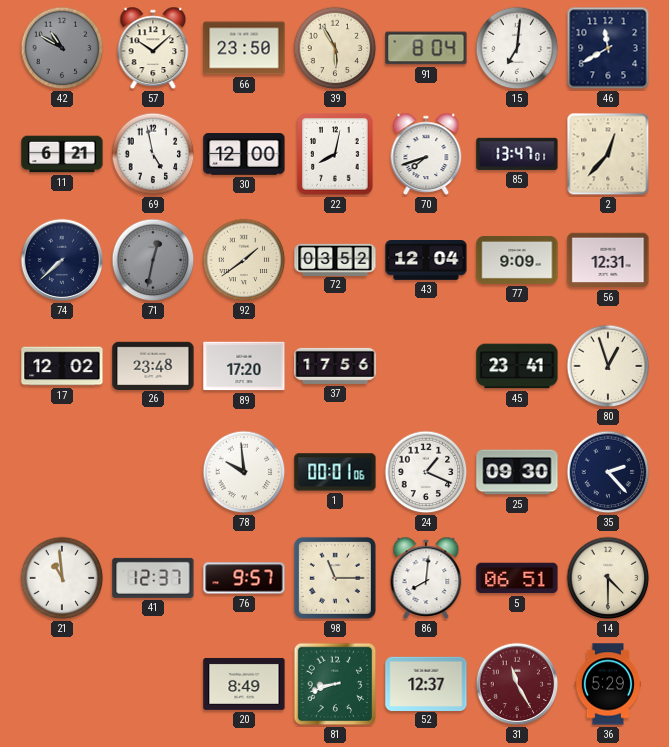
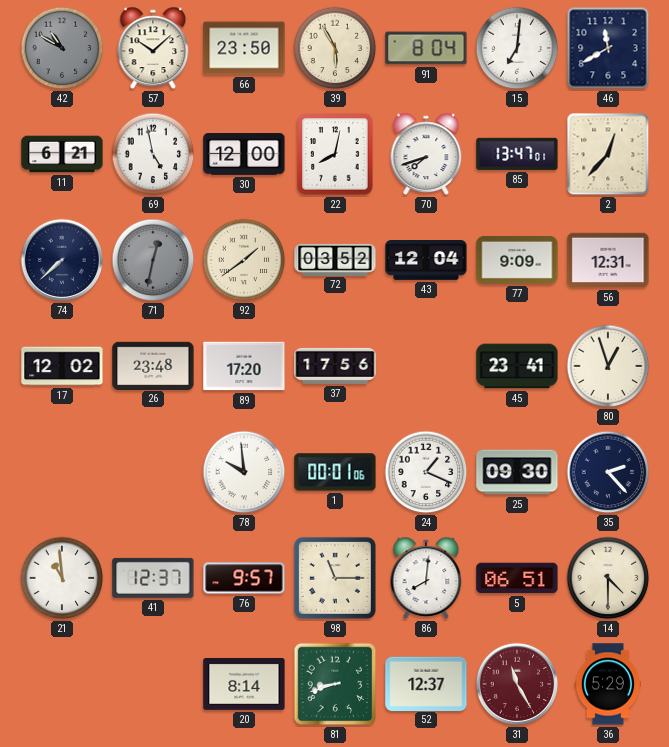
20: 8:49 -> 8:14 (244, 684)
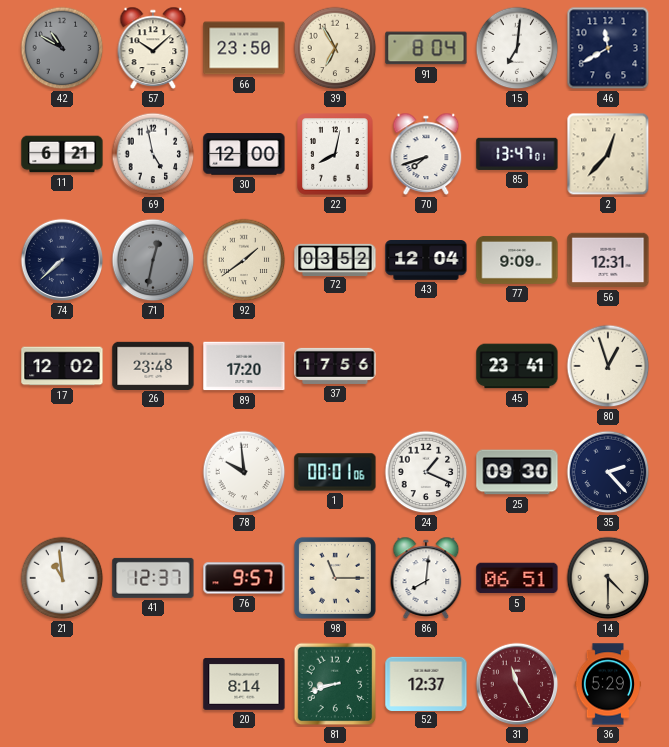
39: 5:55 -> 6:55 (335, 48)
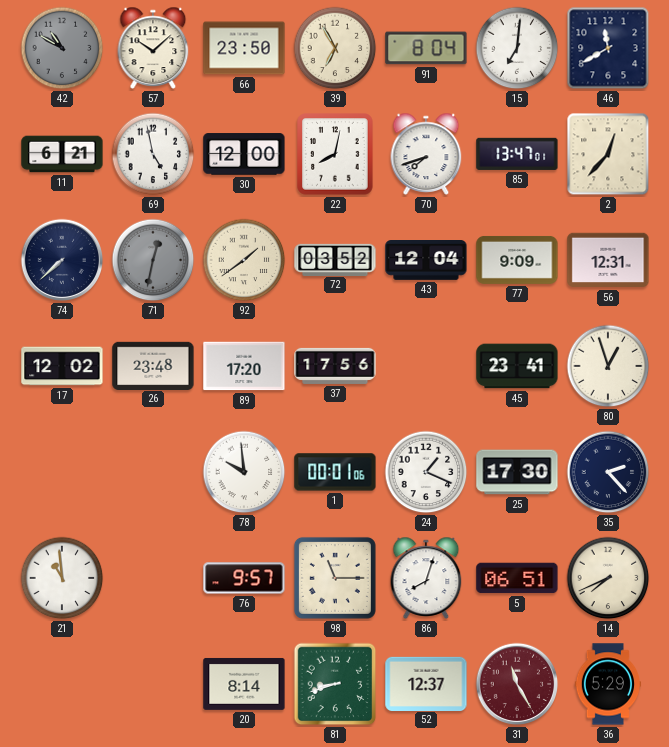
25: 09:30 -> 17:30 (517, 472)
41: 12:37 -> none (153, 578)
86: 8:01 -> 8:03 (426, 578)
14: 4:30 -> 7:41 (608, 578)
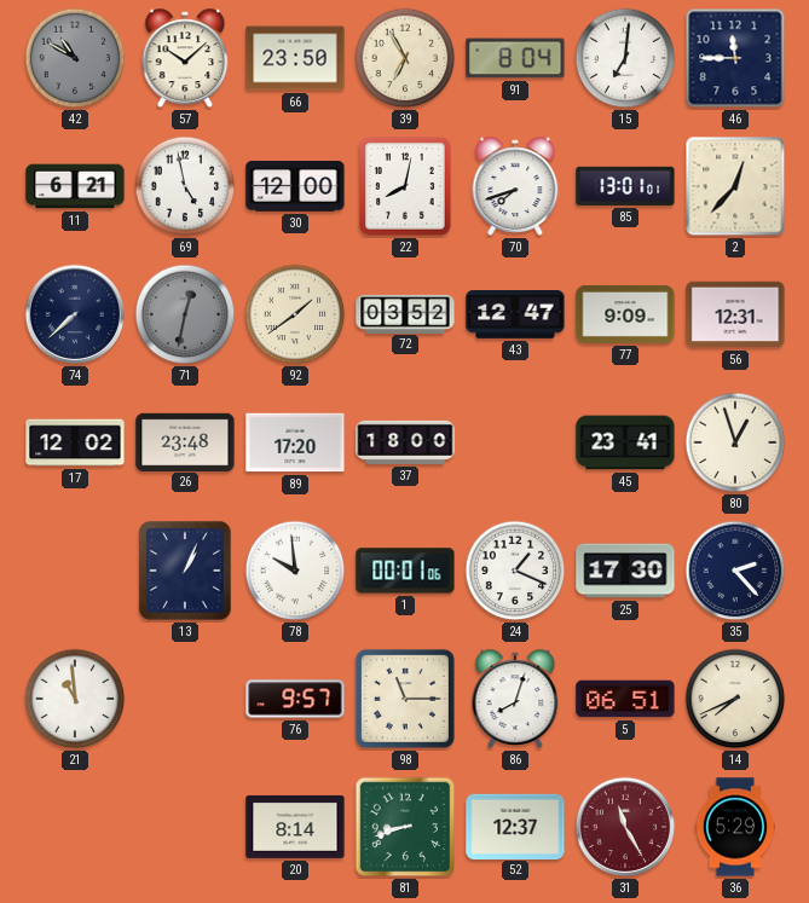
46: 11:40 -> 11:45 (735, 58)
85: 13:47 -> 13:01 (625, 186)
43: 12:04 -> 12:47 (515, 316)
37: 17:56 -> 18:00 (405, 442)
13: none -> 1:04 (185, 571)
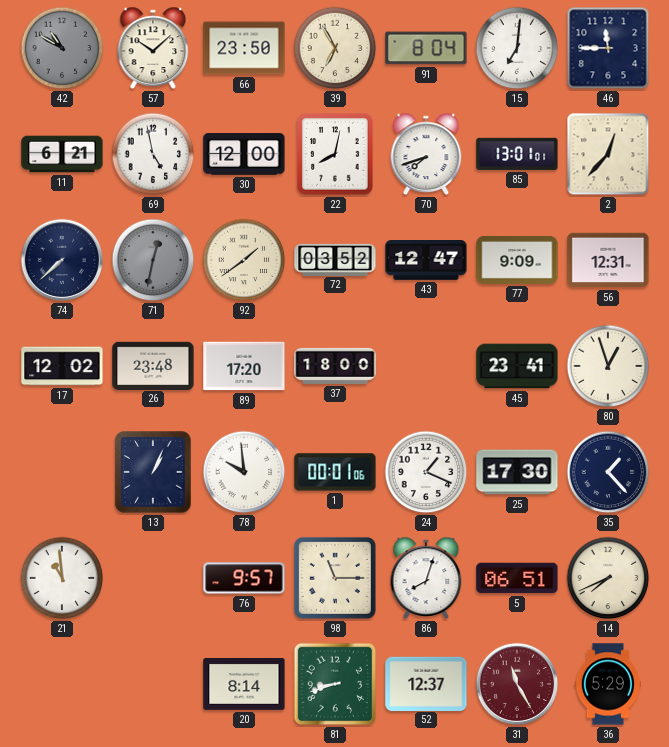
35: 2:23 -> 1:23 (608, 472)
